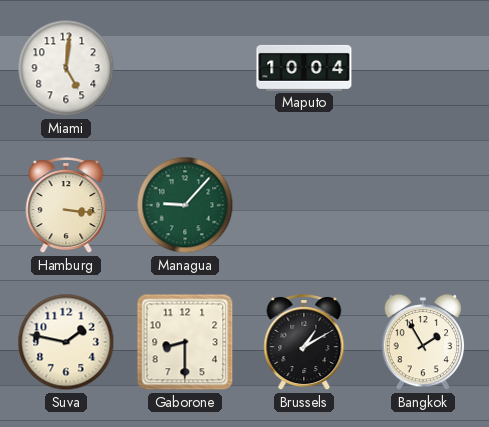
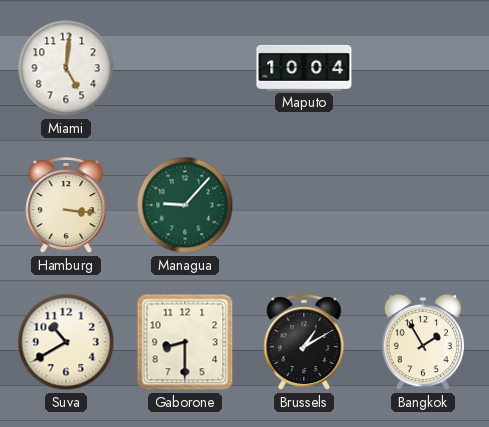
Suva: 1:47 -> 10:40 (66, 342)
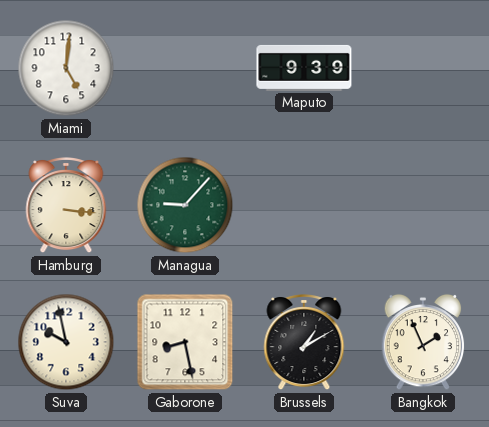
Maputo: 10:04 -> 9:39 (304, 68)
Suva: 10:40 -> 9:58 (66, 342)
Gaborone: 8:30 -> 8:28 (185, 342)
Bangkok: 1:55 -> 1:56 (423, 342)
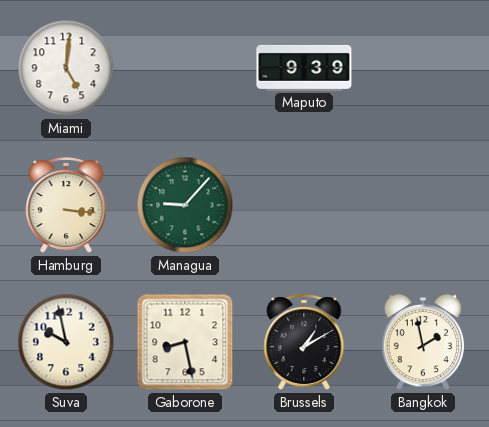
Bangkok: 1:56 -> 1:58 (423, 342)
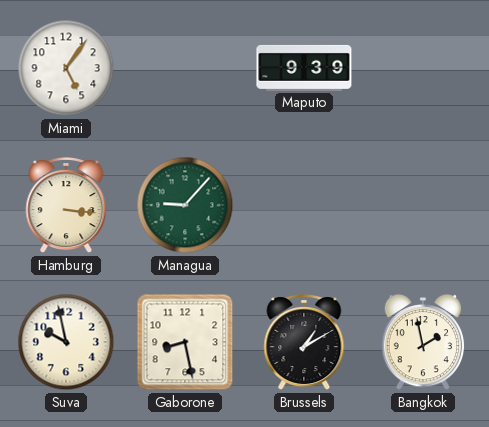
Miami: 5:01 -> 5:06 (66, 68)
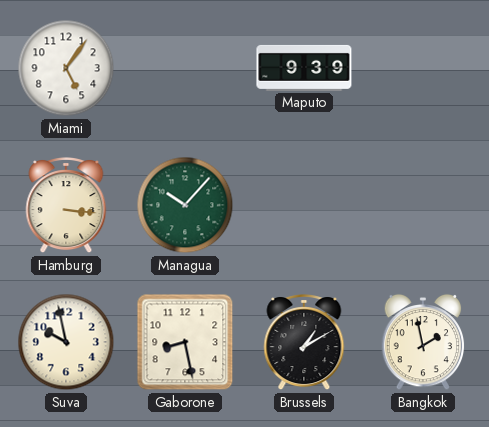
Managua: 9:07 -> 10:07 (185, 205)
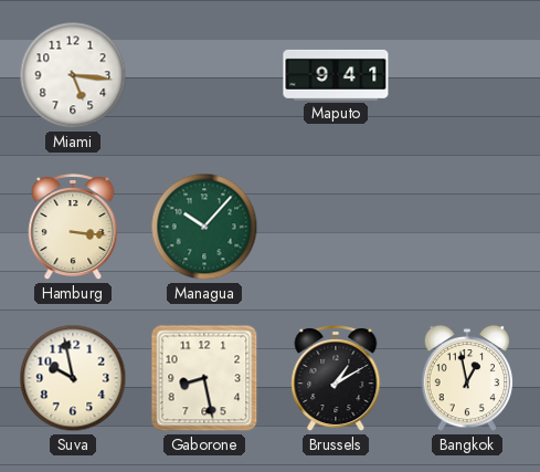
Miami: 5:06 -> 5:16 (73, 75)
Maputo: 9:39 -> 9:41 (336, 75)
Bangkok: 1:58 -> 12:58 (467, 378)
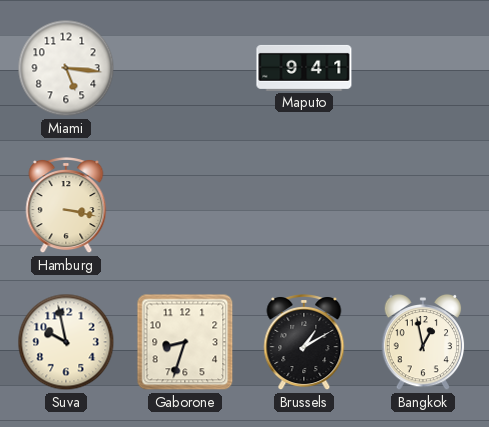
Hamburg: 3:16 -> 3:17 (66, 206)
Managua: 10:07 -> none (204, 227)
Gaborone: 8:28 -> 8:33 (185, 342)
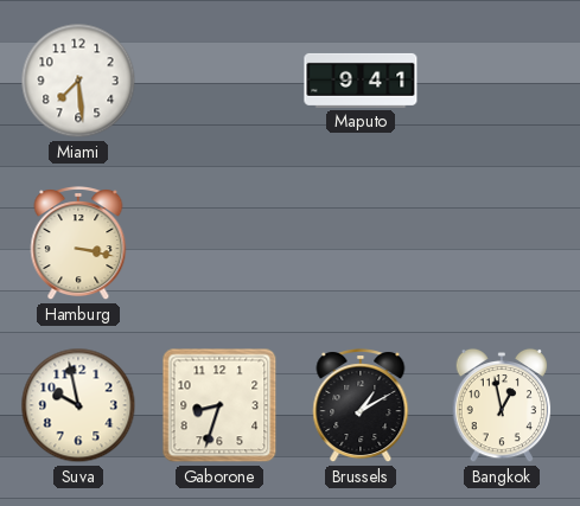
Miami: 5:16 -> 7:29 (78, 81)
